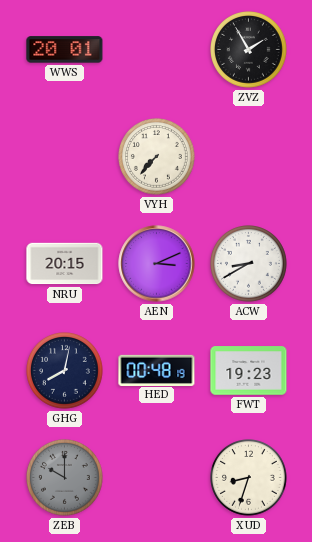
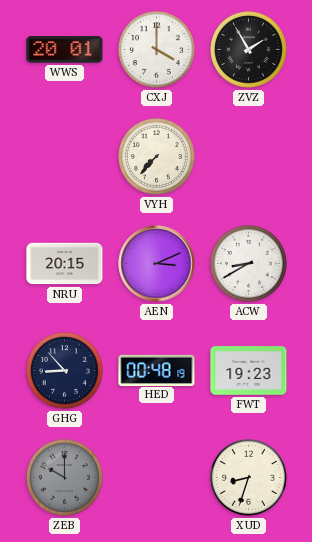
CXJ: none -> 4:00 (157, 50)
GHG: 8:02 -> 8:53 (65, 371)
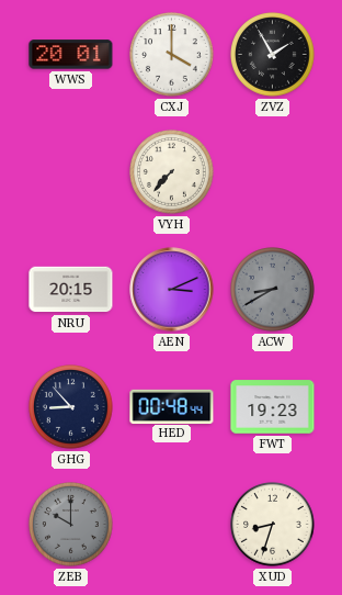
ACW dial: white -> grey (273, 290)
HED: 00:48:19 -> 00:48:44 (172, 406)
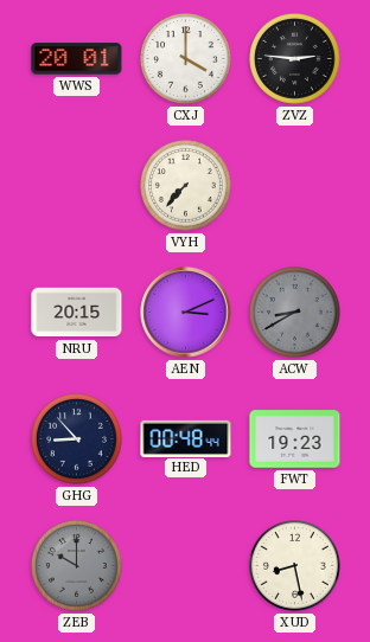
ZVZ: 1:55 -> 2:46 (295, 59)
XUD: 8:33 -> 8:28 (295, 566)
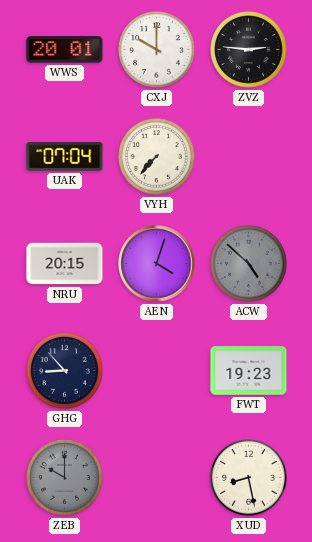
CXJ: 4:00 -> 10:00 (157, 50)
UAK: none -> 07:04 (65, 157)
AEN: 3:11 -> 4:03 (157, 264)
ACW: 8:40 -> 4:52 (249, 264)
HED: 00:48 -> none (186, 438)
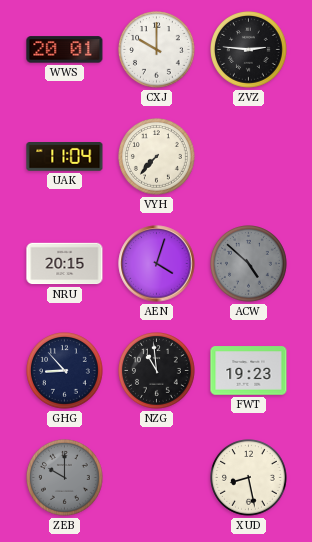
UAK: 07:04 -> 11:04 (65, 157)
NZG: none -> 10:59 (157, 371)
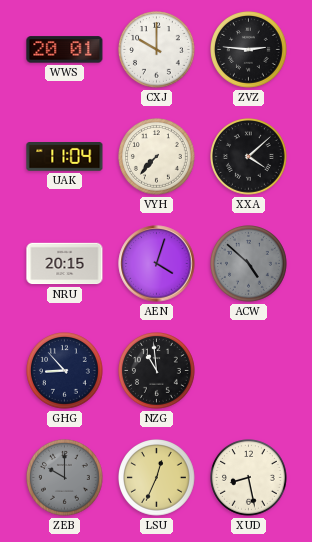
XXA: none -> 4:08 (249, 157)
FWT: 19:23 -> none (249, 371)
LSU: none -> 12:34 (157, 478)
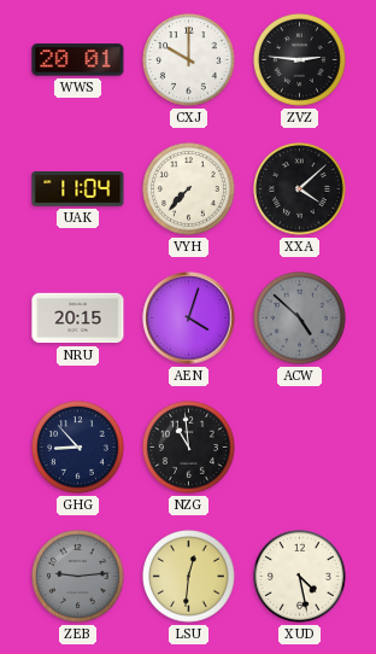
ZEB: 10:00 -> 9:14 (78, 577)
LSU: 12:34 -> 12:31 (189, 577)
XUD: 8:28 -> 4:28 (300, 577)
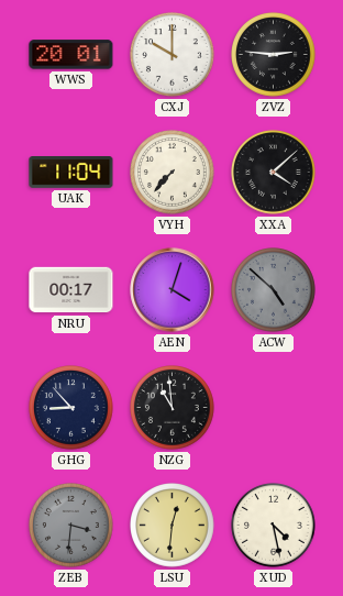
NRU: 20:15 -> 00:17 (71, 290)
ZEB: 9:14 -> 3:31 (71, 526)
